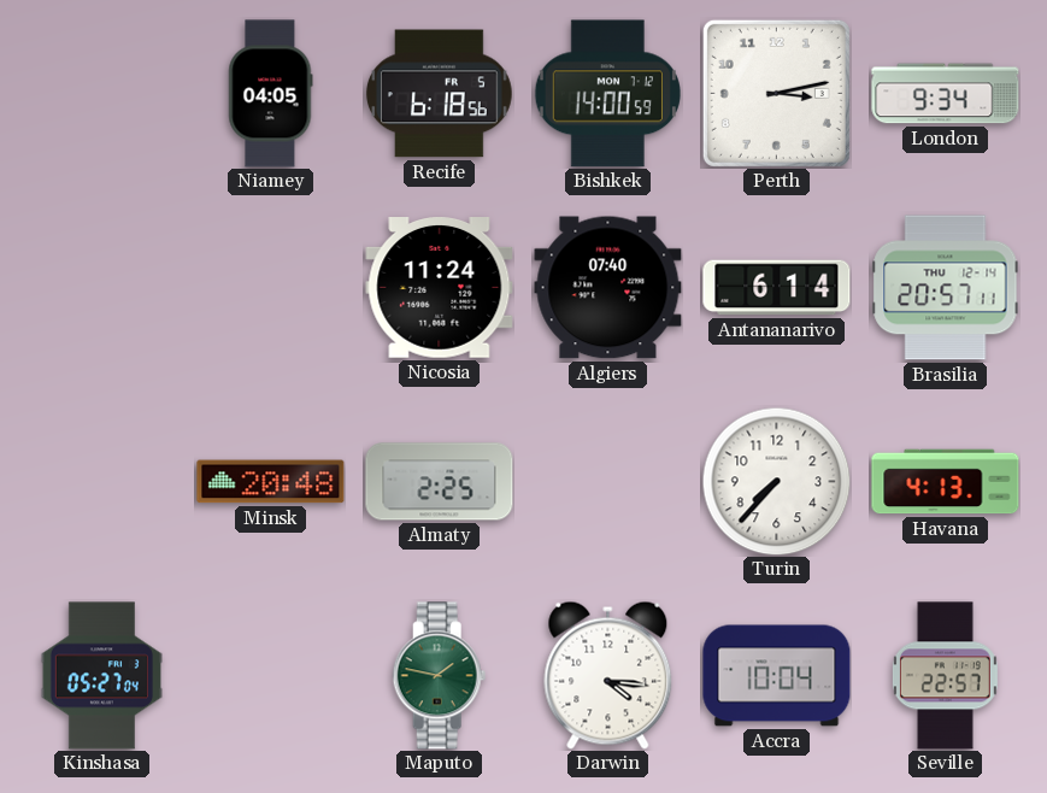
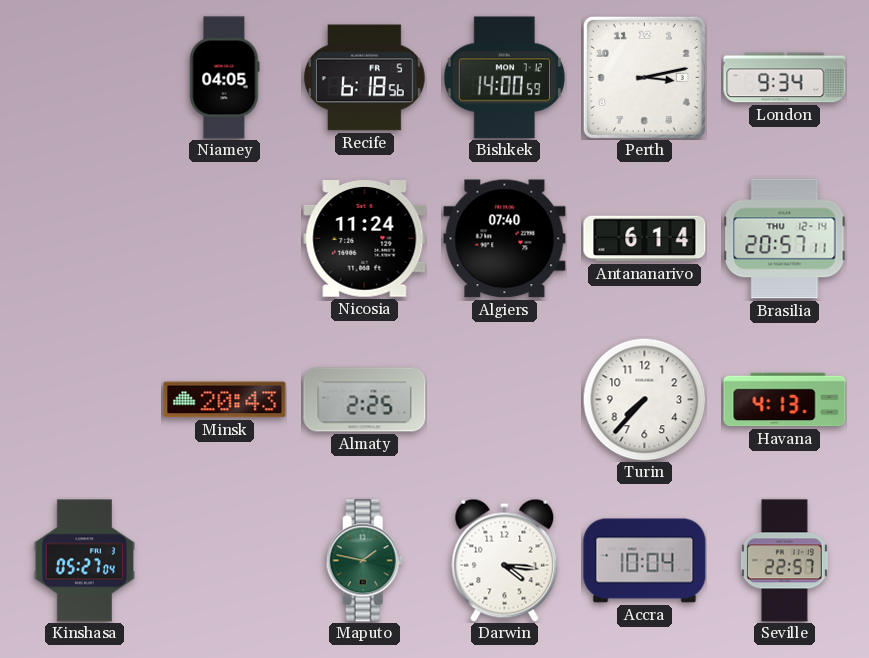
Minsk: 20:48 -> 20:43 (225, 400)
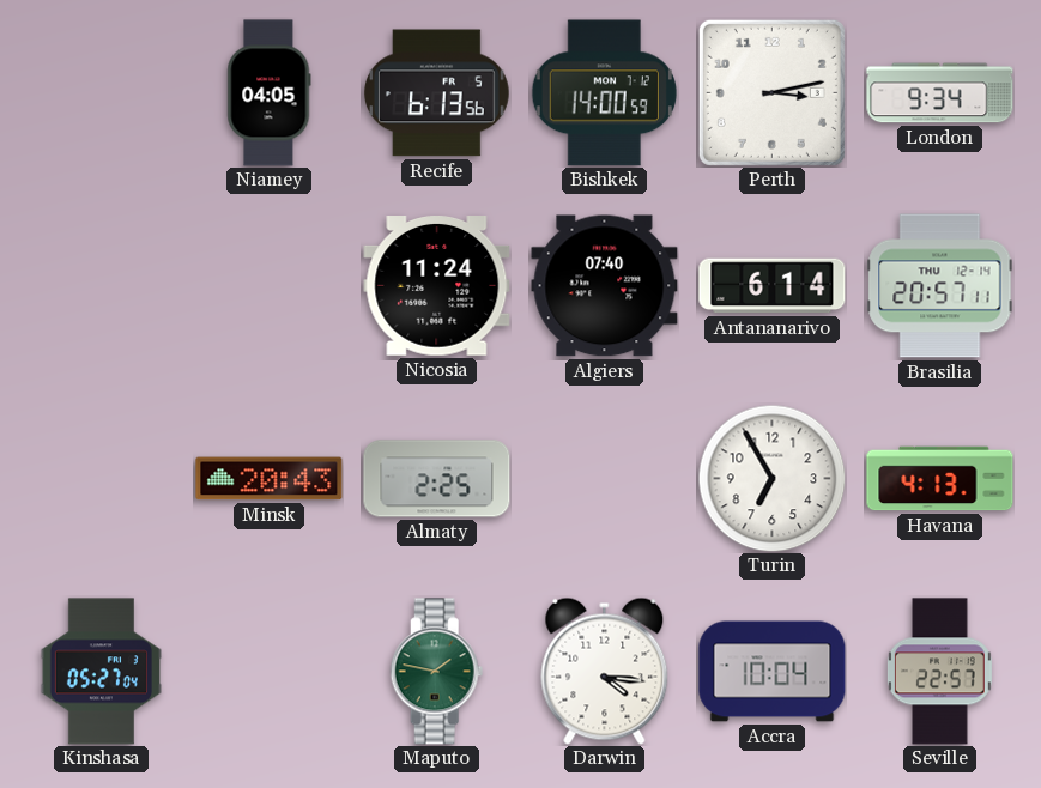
Recife: 6:18 -> 6:13 (436, 93)
Turin: 7:37 -> 6:55 (771, 478)
